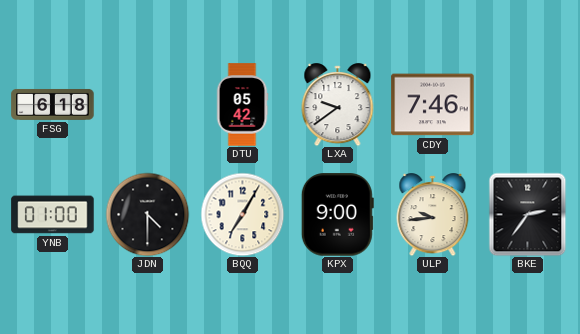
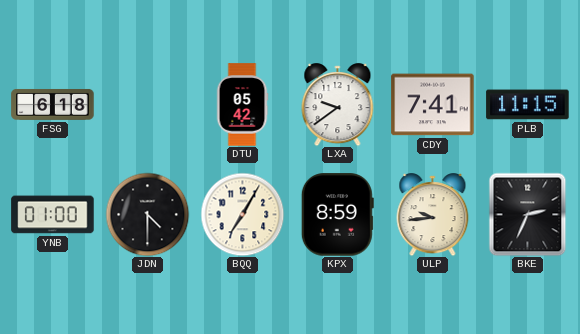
CDY: 7:46 -> 7:41 (433, 105)
PLB: none -> 11:15 (528, 105)
KPX: 9:00 -> 8:59 (337, 215)
BKE: 2:36 -> 2:34 (528, 214)
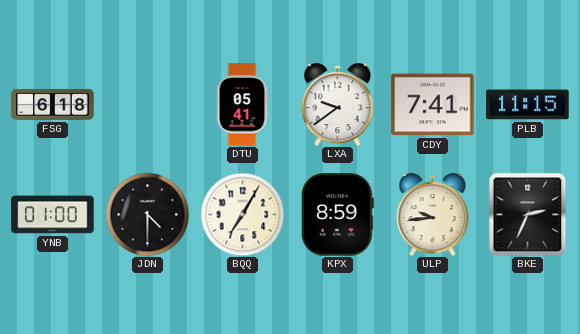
DTU: 05:42 -> 05:41 (242, 105)
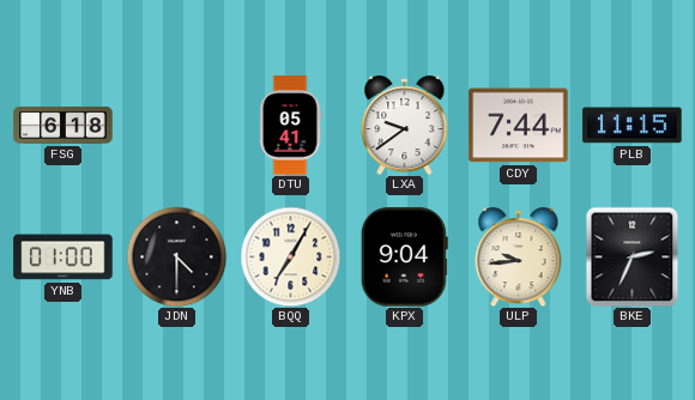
CDY: 7:41 -> 7:44 (519, 126)
KPX: 8:59 -> 9:04 (404, 257)
